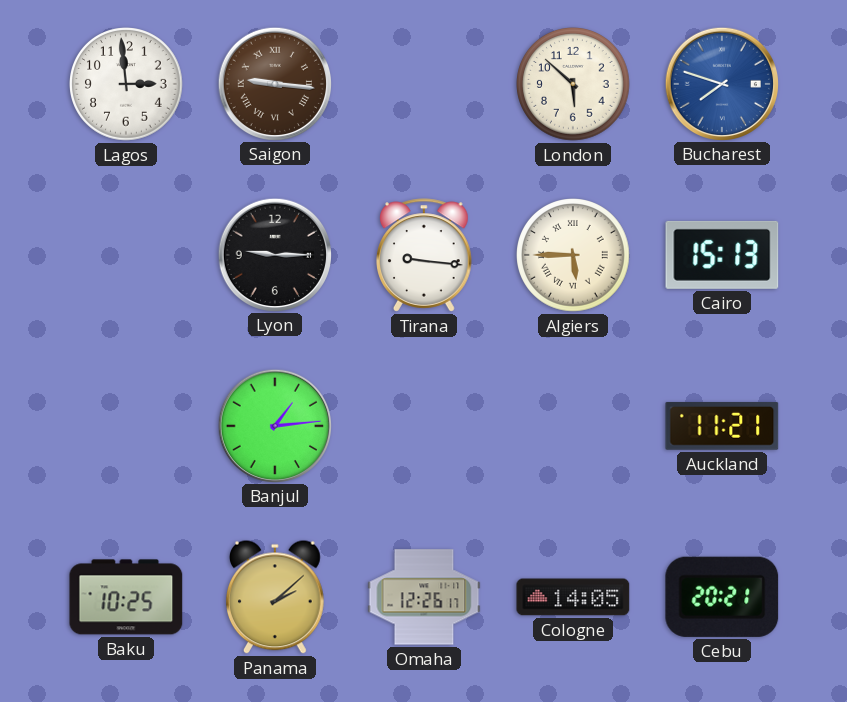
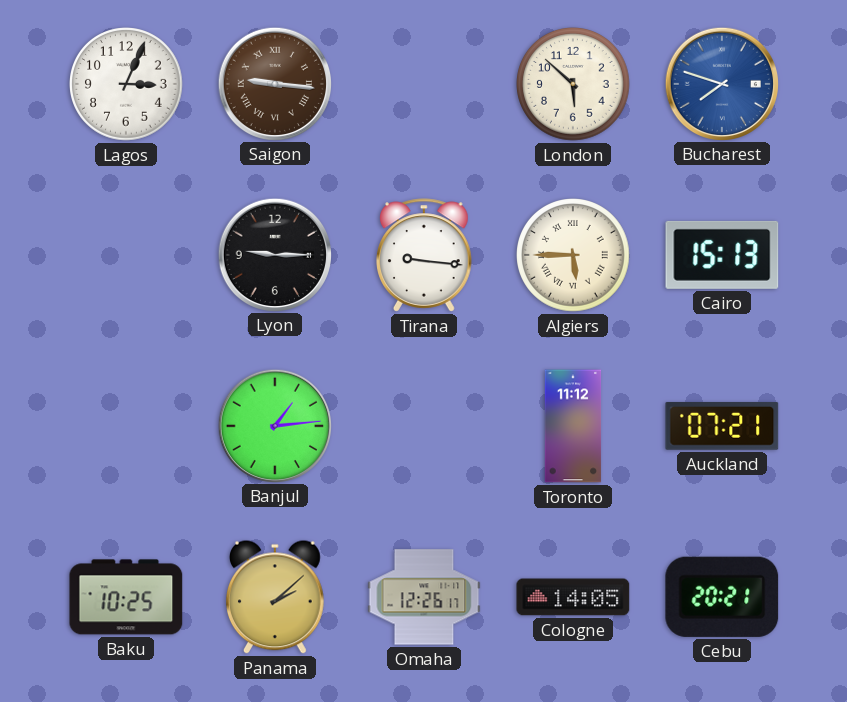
Lagos: 2:59 -> 3:04 (127, 85)
Toronto: none -> 11:12 (573, 426)
Auckland: 11:21 -> 07:21 (722, 426)
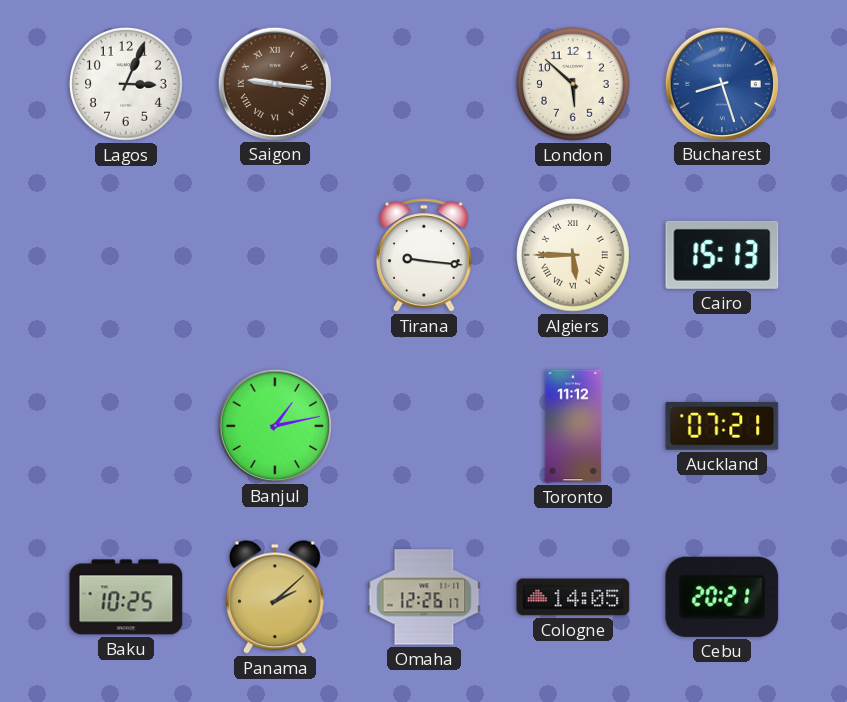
Bucharest: 7:48 -> 8:27 (721, 83)
Lyon: 9:15 -> none (274, 254)
Banjul: 1:14 -> 1:13 (274, 425)
